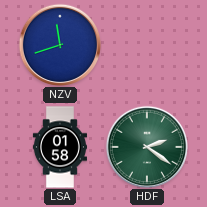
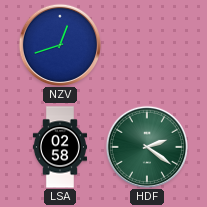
NZV: 11:42 -> 12:42 (59, 44)
LSA: 01:58 -> 02:58 (60, 147)
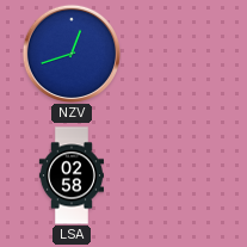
HDF: 2:21 -> none (146, 146)
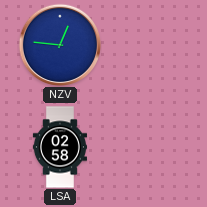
NZV: 12:42 -> 12:46 (59, 44)
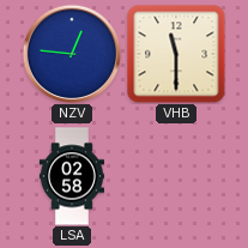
VHB: none -> 11:30 (176, 54)
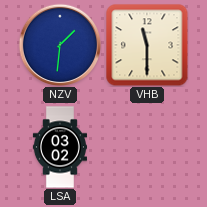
NZV: 12:46 -> 1:31 (59, 44)
LSA: 02:58 -> 03:02 (60, 147)
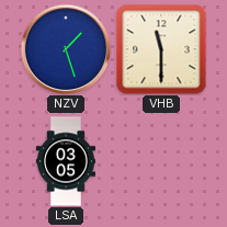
NZV: 1:31 -> 1:27 (65, 48)
LSA: 03:02 -> 03:05 (66, 161)
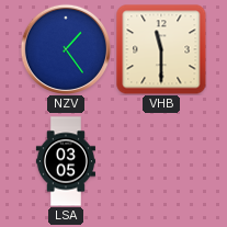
NZV: 1:27 -> 1:24 (65, 48)
